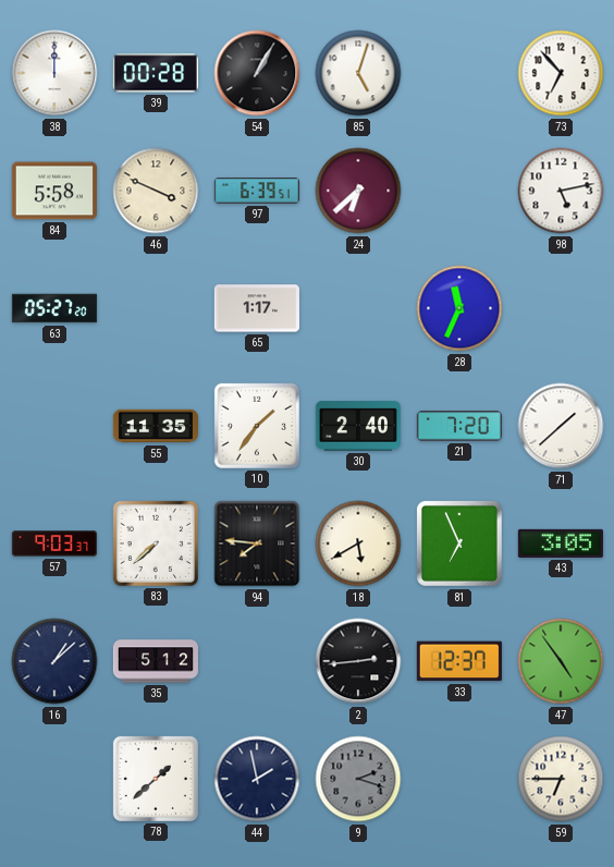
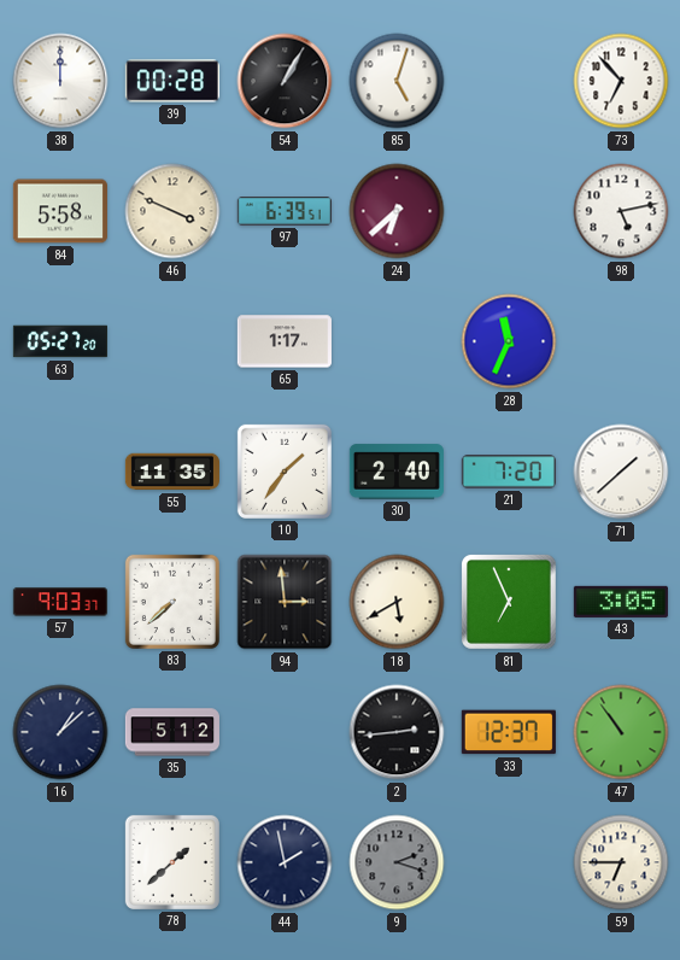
94: 7:46 -> 2:59 (285, 602)
47: 4:54 -> 10:54 (621, 732)
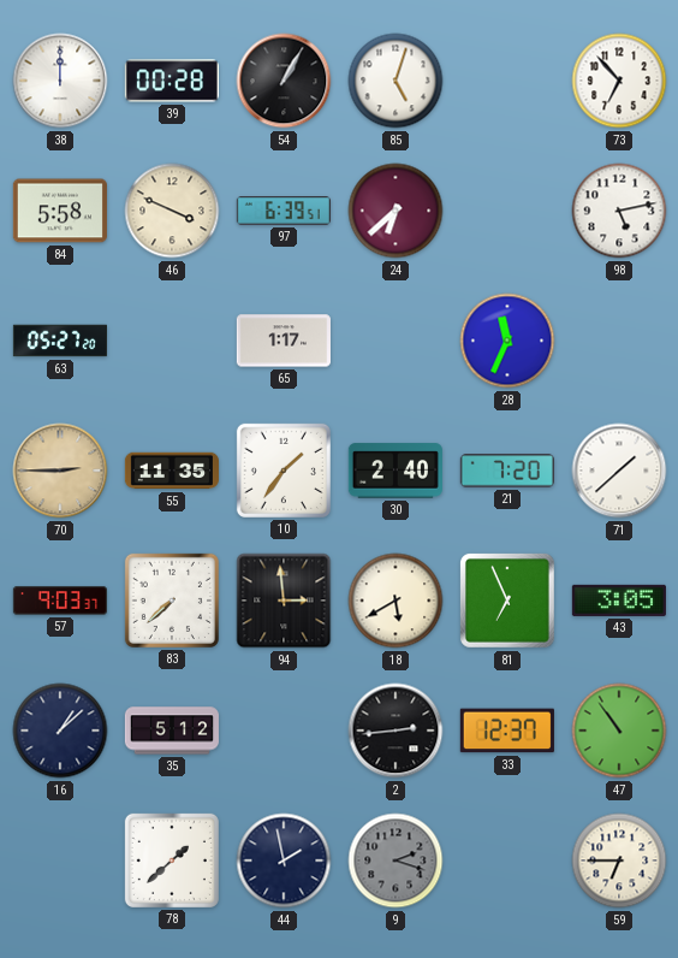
70: none -> 2:45 (60, 471)
